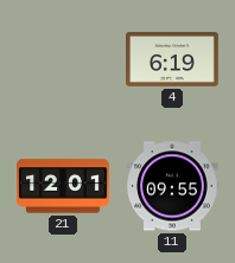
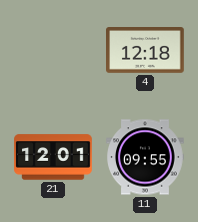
4: 6:19 -> 12:18 (146, 51)
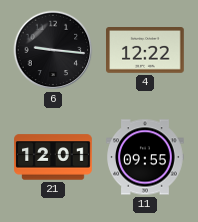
6: none -> 9:16 (53, 50)
4: 12:18 -> 12:22 (146, 51)
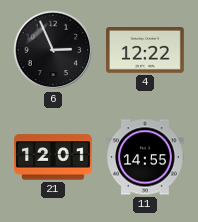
6: 9:16 -> 2:56 (53, 50)
11: 09:55 -> 14:55 (145, 157)
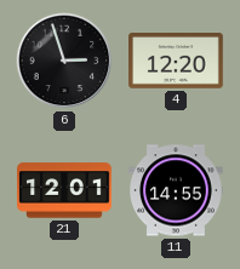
6: 2:56 -> 2:57 (64, 61)
4: 12:22 -> 12:20 (177, 62)
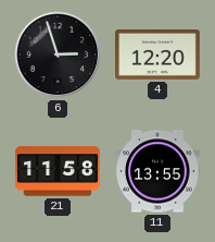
21: 12:01 -> 11:58 (58, 171)
11: 14:55 -> 13:55 (157, 171)
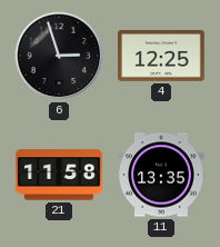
4: 12:20 -> 12:25 (162, 57)
11: 13:55 -> 13:35 (161, 175)
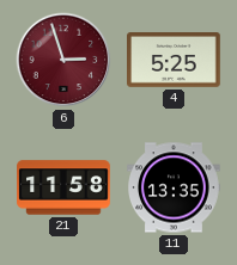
6 dial: black -> burgundy (63, 60)
4: 12:25 -> 5:25 (175, 61)
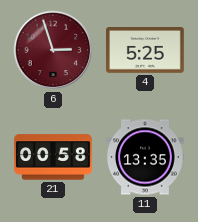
21: 11:58 -> 00:58 (53, 157)
